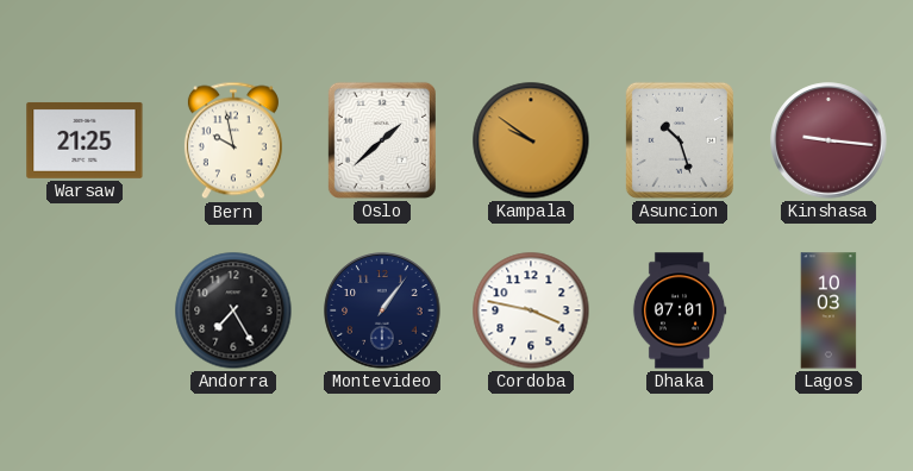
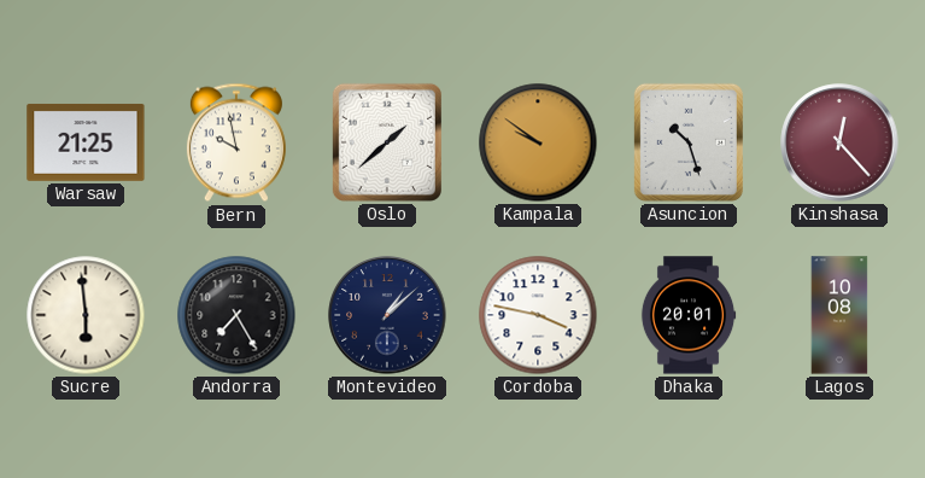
Kinshasa: 9:16 -> 12:23 (839, 142)
Sucre: none -> 5:59 (86, 315)
Montevideo: 1:06 -> 1:08 (387, 315)
Dhaka: 07:01 -> 20:01 (689, 315)
Lagos: 10:03 -> 10:08 (839, 315)
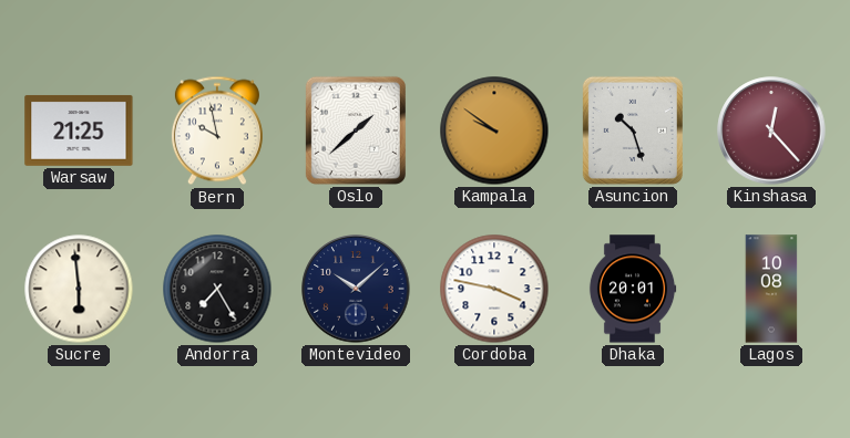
Montevideo: 1:08 -> 10:08 (356, 289)
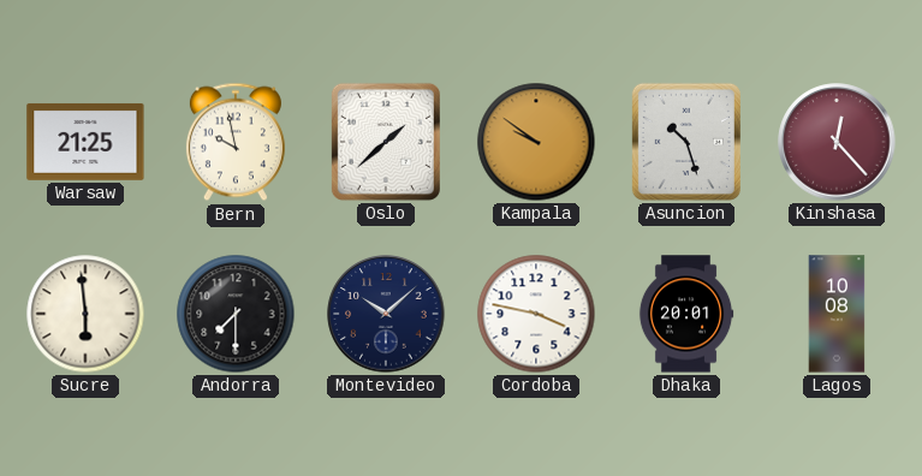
Andorra: 7:25 -> 7:30 (236, 314)
